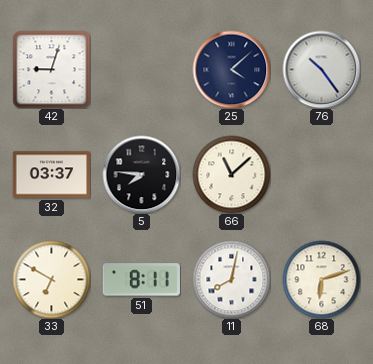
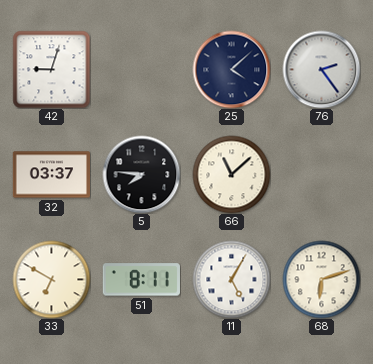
76: 10:24 -> 2:24 (321, 69)
11: 8:02 -> 5:05 (231, 279)
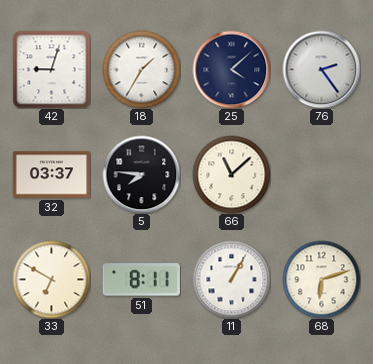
18: none -> 1:35 (141, 69)
11: 5:05 -> 1:05 (231, 279)
